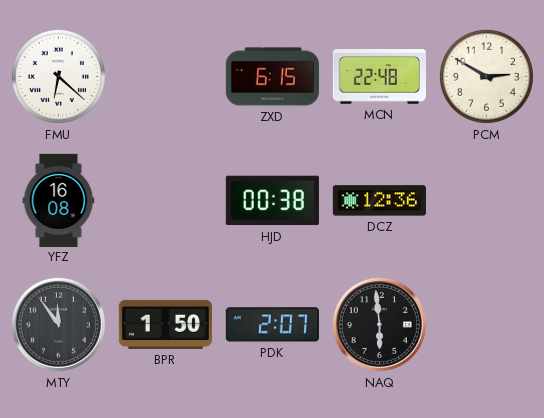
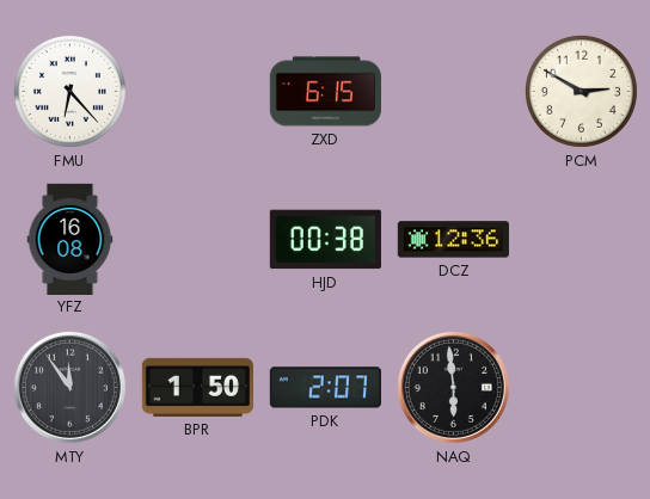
FMU: 6:22 -> 6:23 (69, 91)
MCN: 22:48 -> none (379, 77)
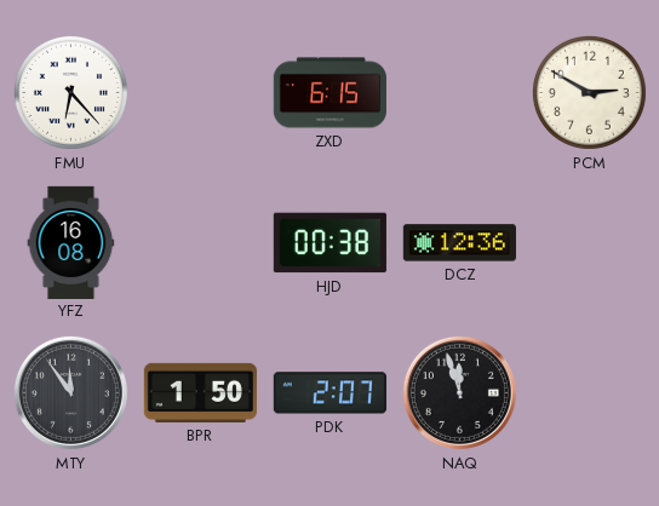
NAQ: 5:59 -> 11:57 (459, 392)
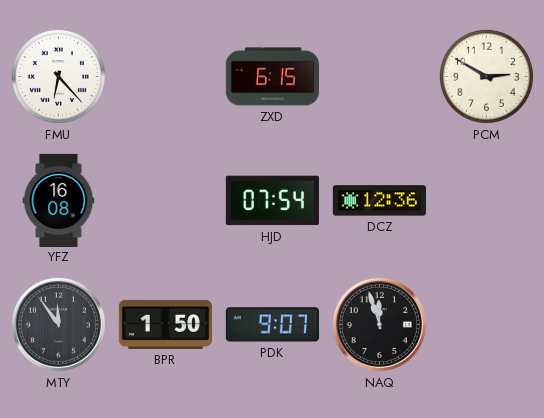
HJD: 00:38 -> 07:54 (272, 201)
PDK: 2:07 -> 9:07 (272, 325)
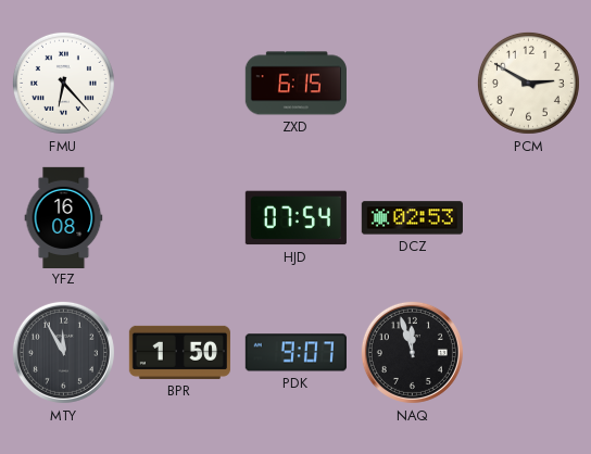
DCZ: 12:36 -> 02:53 (412, 218)
MTY: 11:54 -> 11:55 (63, 352)
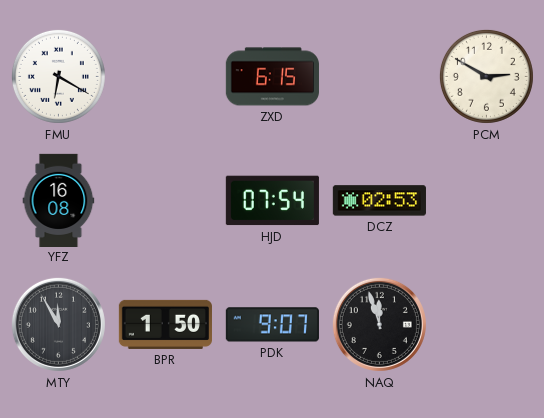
FMU: 6:23 -> 6:20 (58, 76)
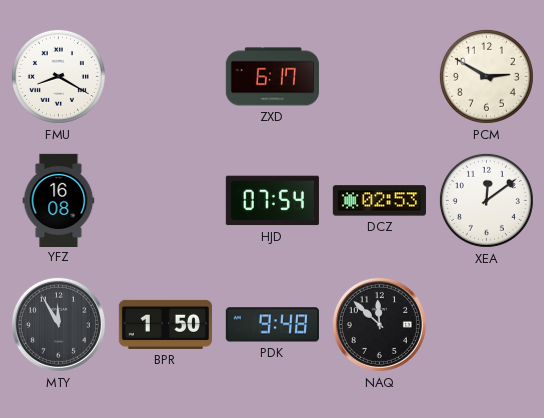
FMU: 6:20 -> 8:20 (58, 76)
ZXD: 6:15 -> 6:17 (272, 77)
XEA: none -> 12:09 (486, 200)
PDK: 9:07 -> 9:48 (272, 325)
NAQ: 11:57 -> 11:52 (379, 324)
